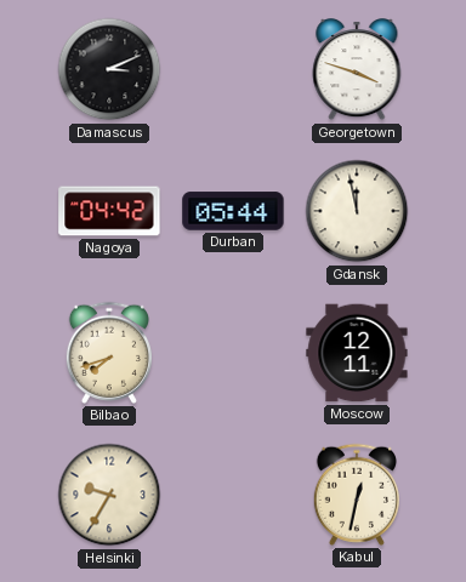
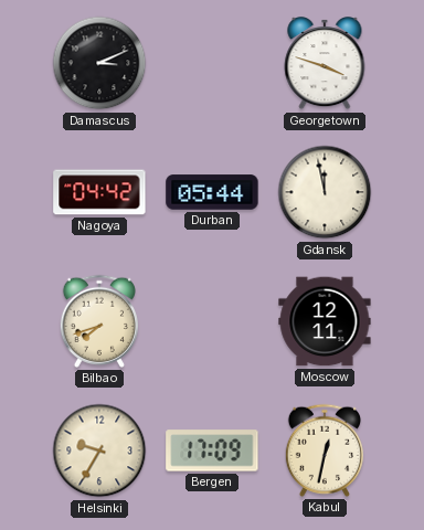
Bergen: none -> 17:09 (212, 451)
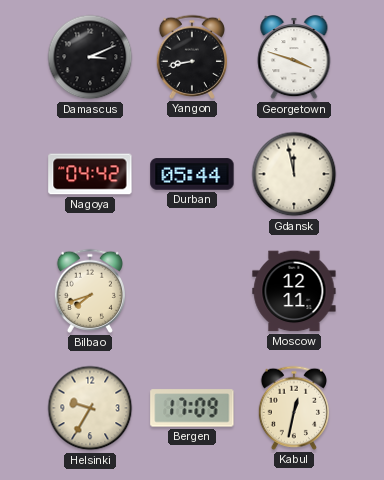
Yangon: none -> 8:43 (191, 57)
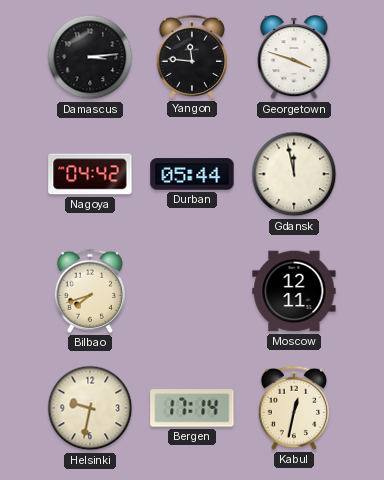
Damascus: 3:11 -> 3:14 (90, 57)
Yangon: 8:43 -> 11:46 (191, 57)
Helsinki: 9:35 -> 9:32 (90, 408)
Bergen: 17:09 -> 17:14 (192, 408)
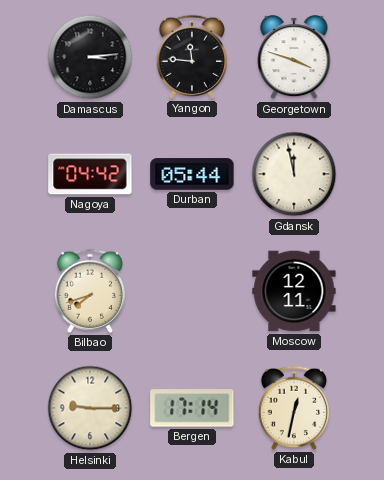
Helsinki: 9:32 -> 9:15 (90, 408)
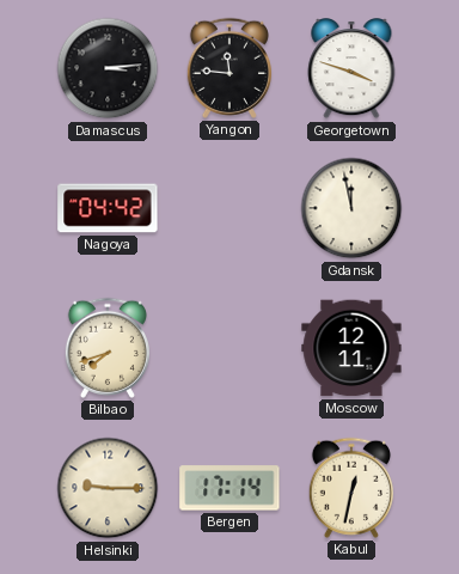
Durban: 05:44 -> none (192, 174)
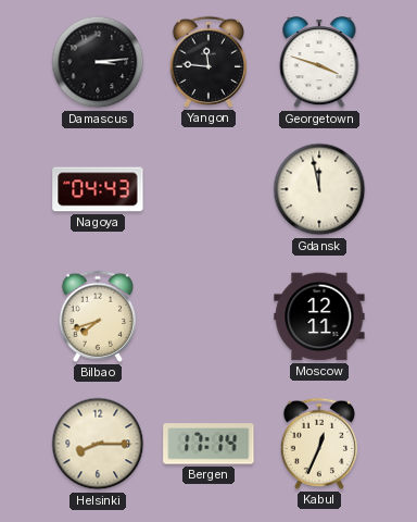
Nagoya: 04:42 -> 04:43 (98, 189)
Helsinki: 9:15 -> 8:15 (98, 444)
Kabul: 12:32 -> 12:34 (318, 444)
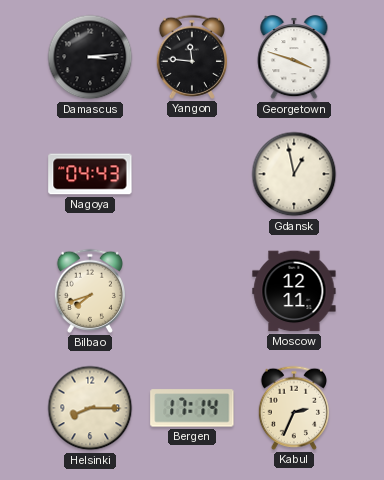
Gdansk: 11:58 -> 12:58 (294, 174)
Kabul: 12:34 -> 2:34 (293, 408)
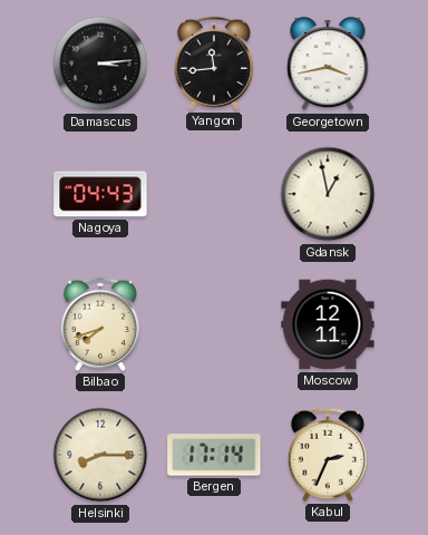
Yangon: 11:46 -> 11:44 (213, 64)
Georgetown: 3:48 -> 3:43 (328, 65)
